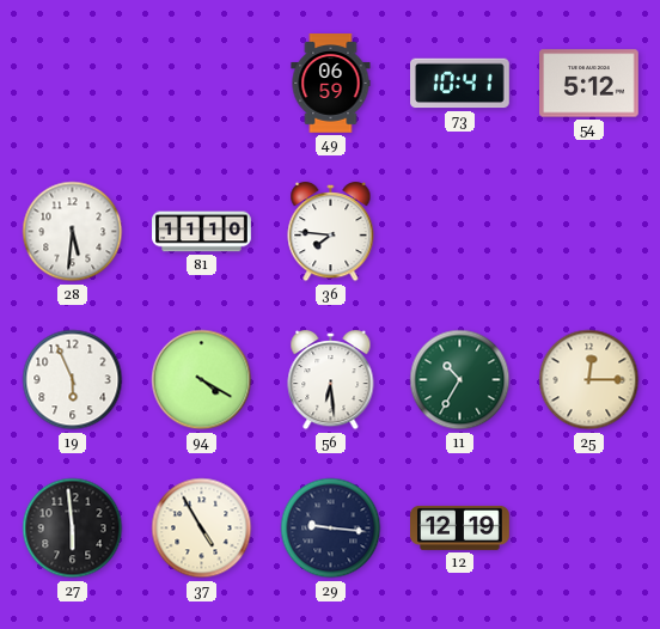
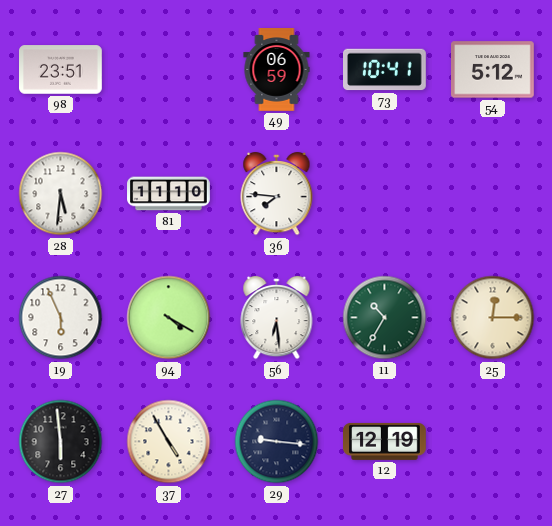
98: none -> 23:51 (61, 70)
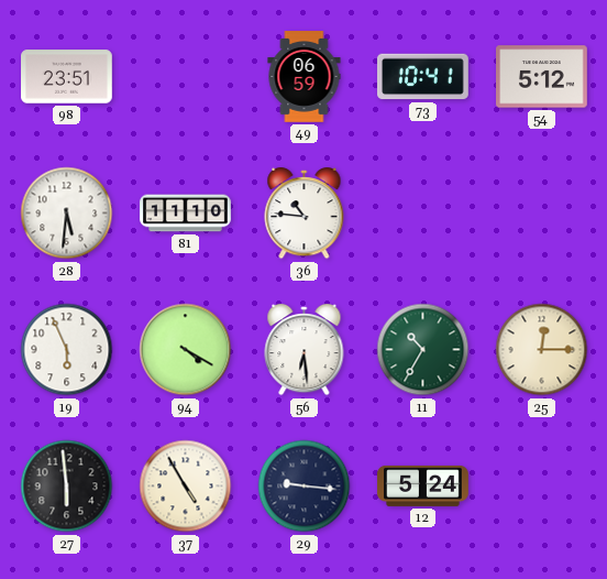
36: 7:46 -> 10:46 (305, 214)
12: 12:19 -> 5:24 (423, 485)
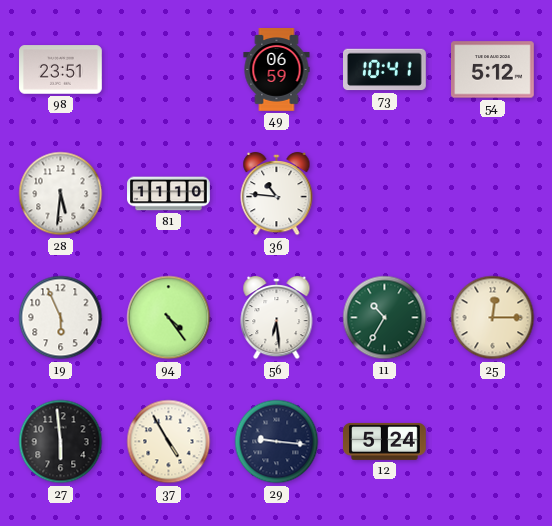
94: 4:20 -> 4:24 (169, 318)
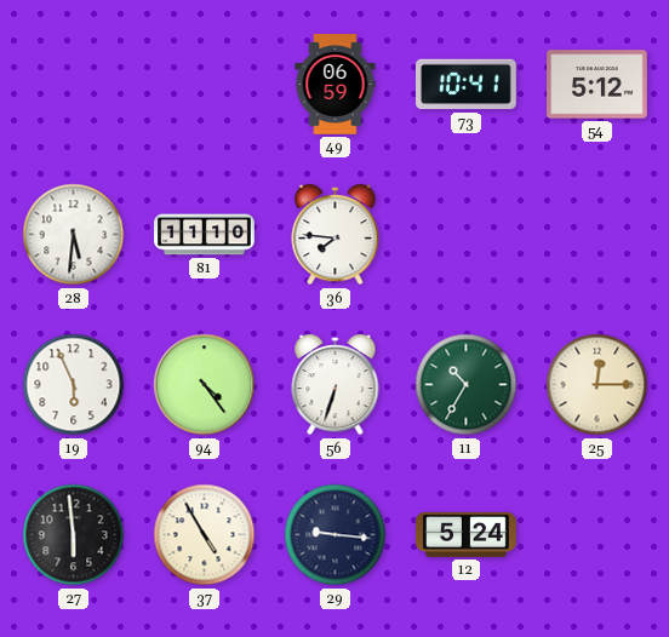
98: 23:51 -> none (61, 70)
36: 10:46 -> 7:46 (336, 235)
56: 6:29 -> 6:33 (336, 385)
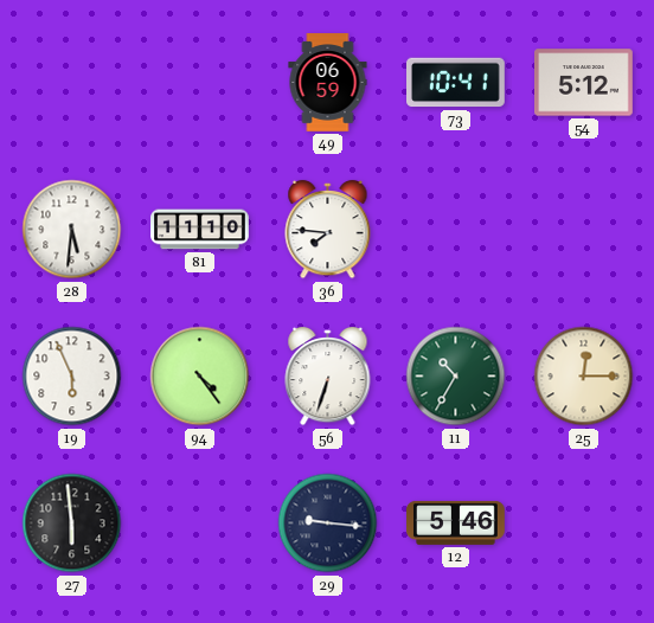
37: 4:55 -> none (205, 535)
12: 5:24 -> 5:46 (456, 522)
